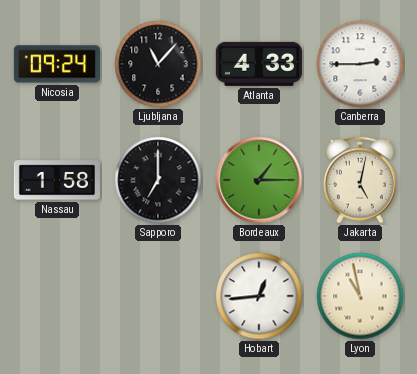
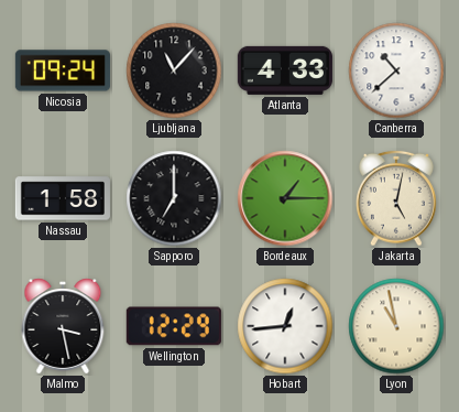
Canberra: 2:45 -> 10:38 (396, 71)
Malmo: none -> 3:28 (63, 326)
Wellington: none -> 12:29 (174, 326)
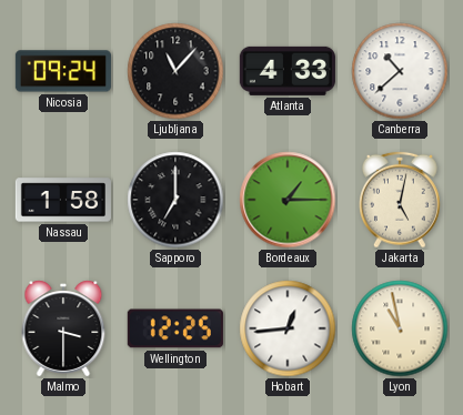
Malmo: 3:28 -> 3:30 (63, 328)
Wellington: 12:29 -> 12:25 (175, 328)
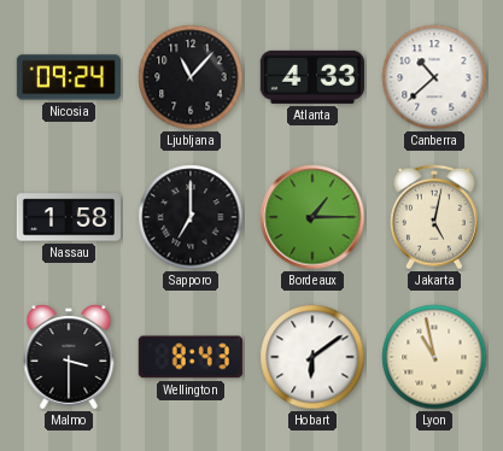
Wellington: 12:25 -> 8:43 (191, 357)
Hobart: 12:44 -> 6:09 (312, 357)
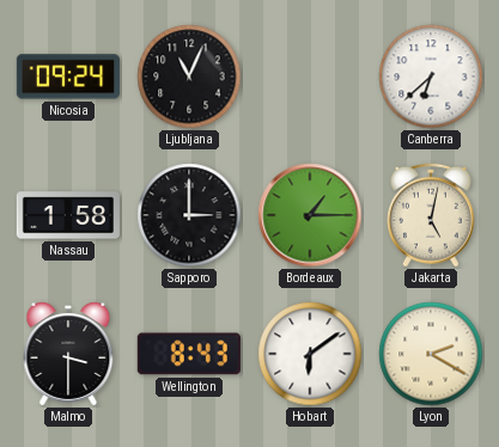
Ljubljana: 11:07 -> 11:04 (189, 76)
Atlanta: 4:33 -> none (312, 77)
Canberra: 10:38 -> 6:38 (431, 76)
Sapporo: 7:00 -> 3:00 (189, 215)
Lyon: 10:58 -> 2:20 (431, 354)
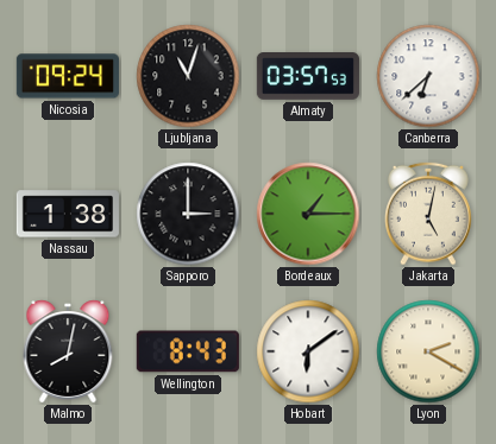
Ljubljana: 11:04 -> 11:03 (188, 76)
Almaty: none -> 03:57 (308, 77)
Nassau: 1:58 -> 1:38 (68, 214)
Malmo: 3:30 -> 8:02 (68, 351)
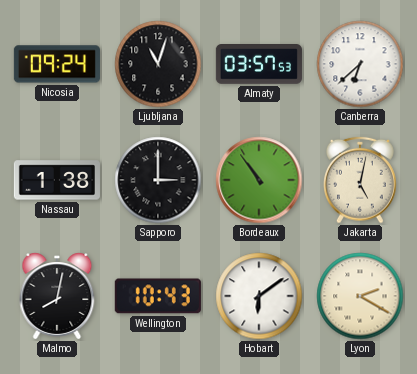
Bordeaux: 1:15 -> 10:54 (259, 180)
Wellington: 8:43 -> 10:43 (158, 296)
